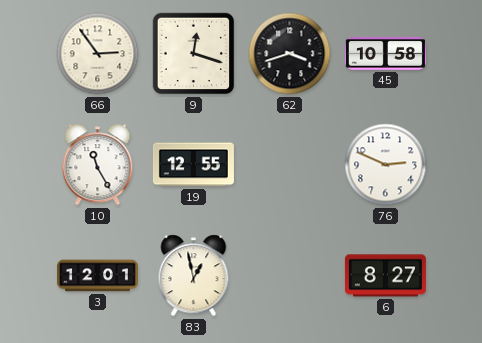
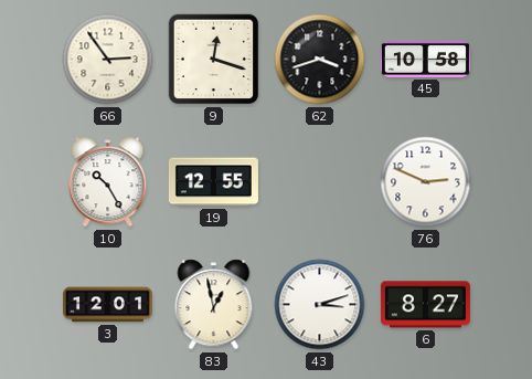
10: 11:25 -> 10:25 (108, 182)
43: none -> 3:12 (320, 305)
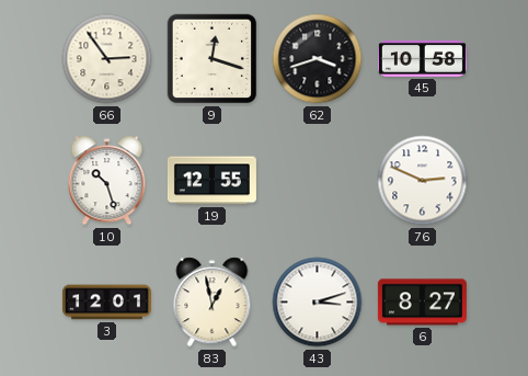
10: 10:25 -> 10:27 (107, 181)
